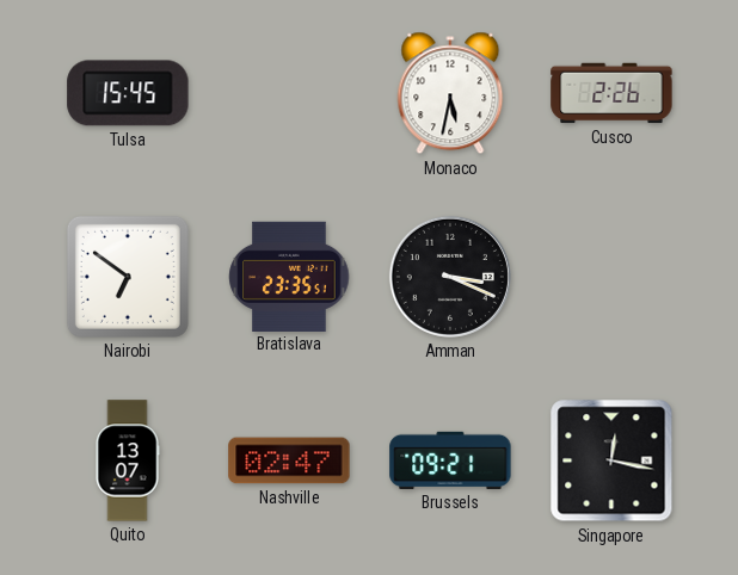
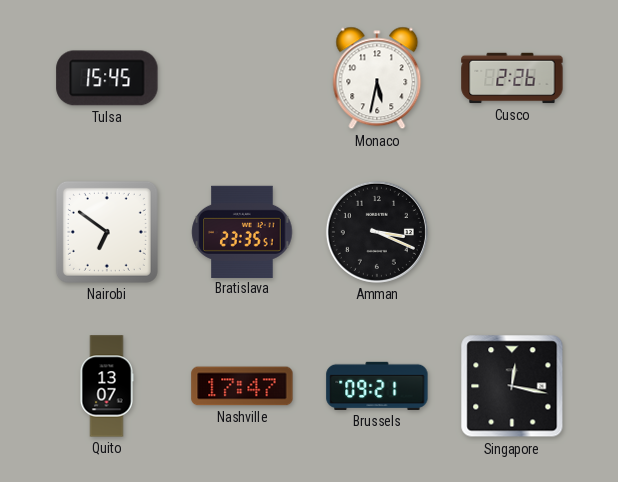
Nashville: 02:47 -> 17:47 (242, 386)
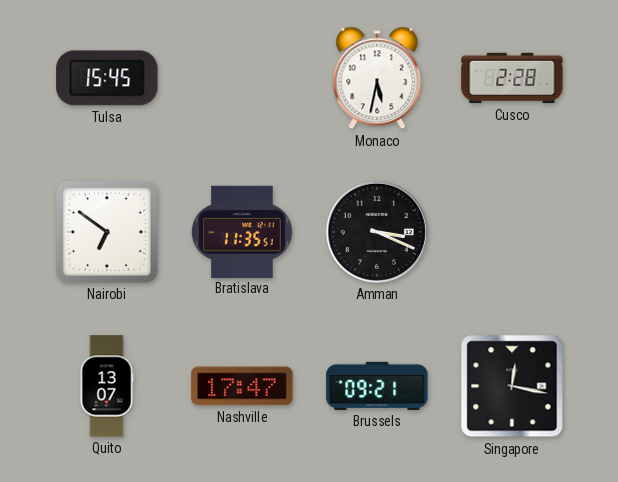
Cusco: 2:26 -> 2:28 (512, 78)
Bratislava: 23:35 -> 11:35 (242, 231)
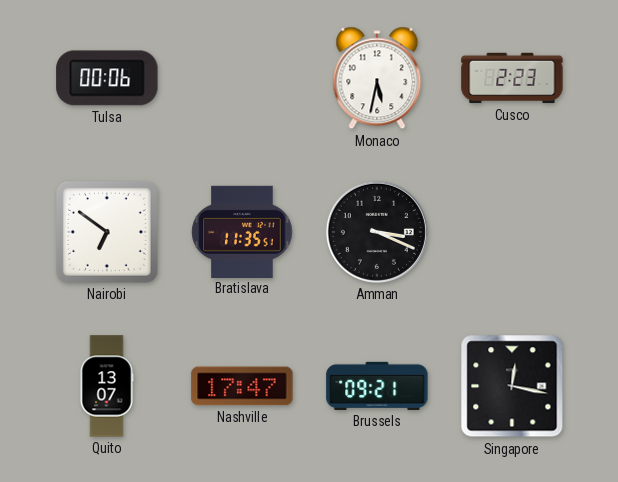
Tulsa: 15:45 -> 00:06 (107, 78)
Cusco: 2:28 -> 2:23 (512, 78)
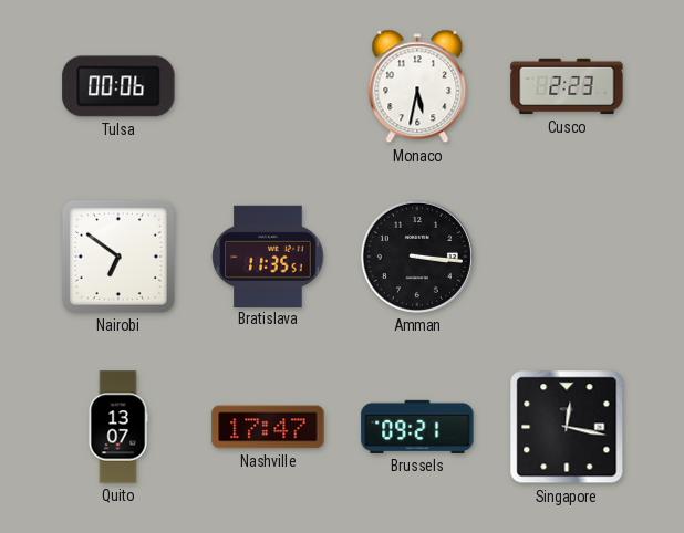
Amman: 3:19 -> 3:16 (417, 257)
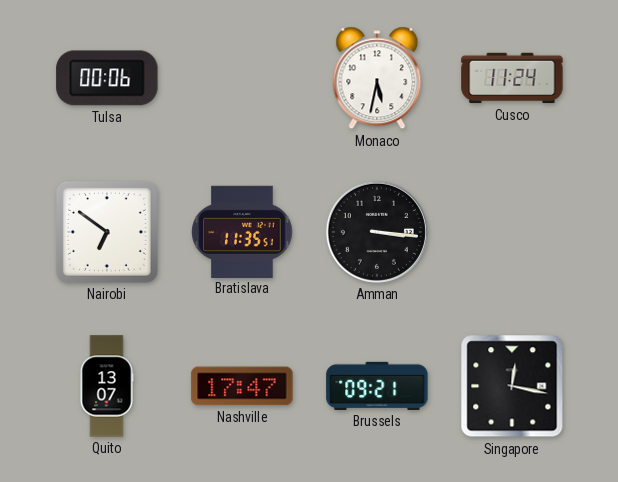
Cusco: 2:23 -> 11:24 (512, 78)
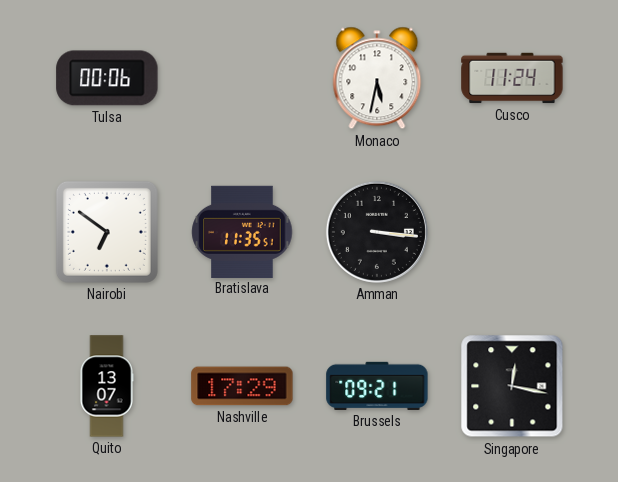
Nashville: 17:47 -> 17:29 (242, 386)
